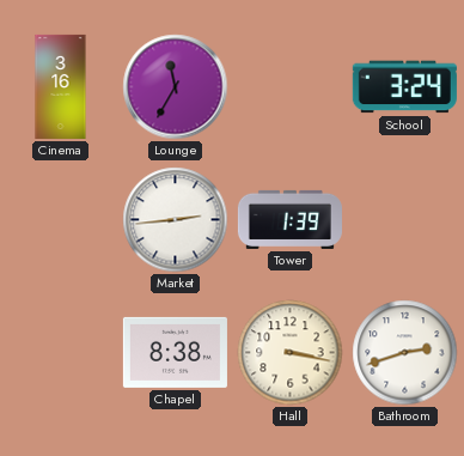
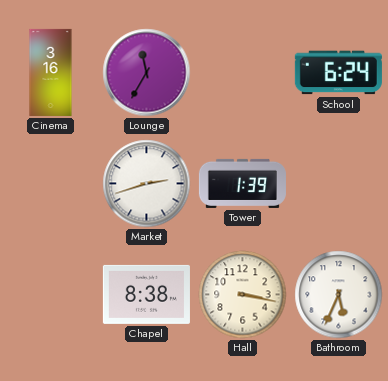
School: 3:24 -> 6:24 (338, 73)
Market: 2:44 -> 2:42 (147, 184)
Bathroom: 2:42 -> 5:34 (339, 295)
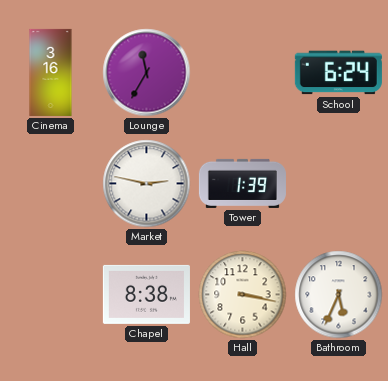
Market: 2:42 -> 2:47 (147, 184)
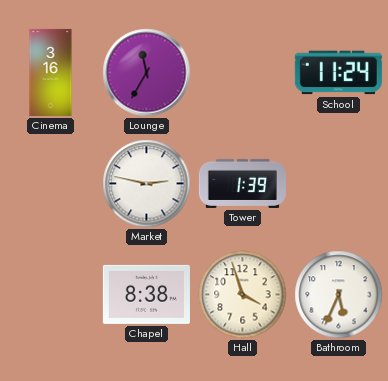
School: 6:24 -> 11:24 (338, 73)
Hall: 3:17 -> 3:57 (243, 295)
